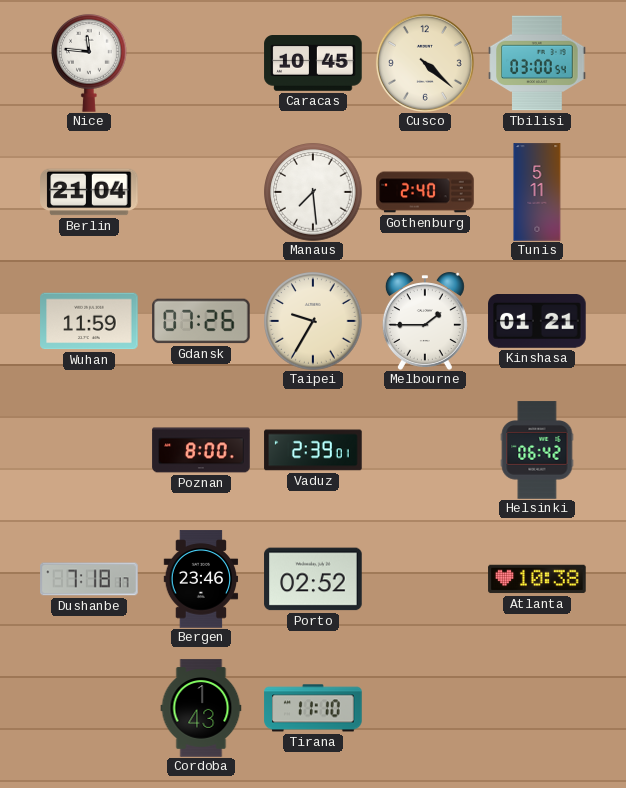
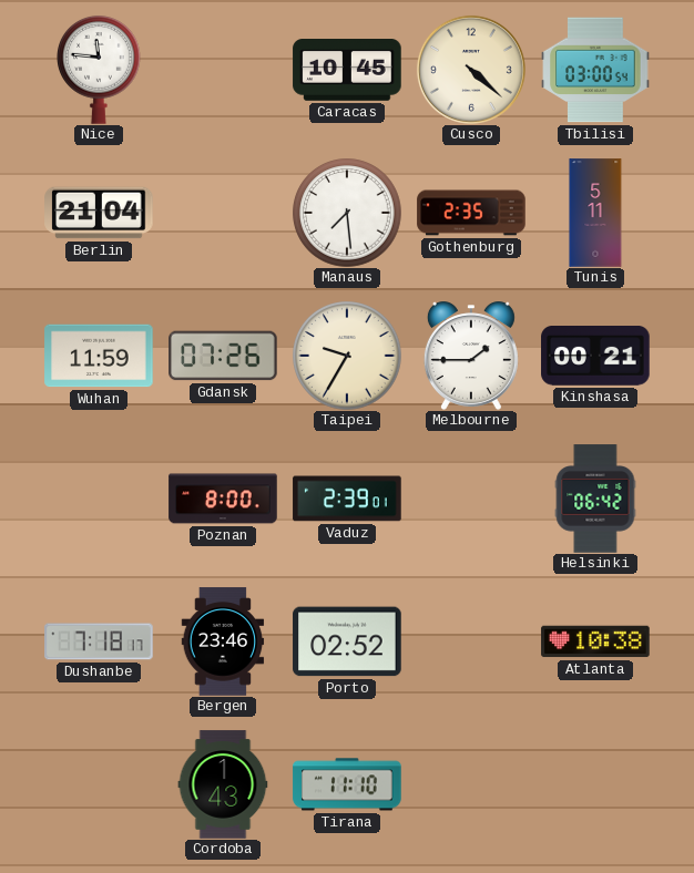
Gothenburg: 2:40 -> 2:35 (471, 213)
Kinshasa: 01:21 -> 00:21 (595, 357)
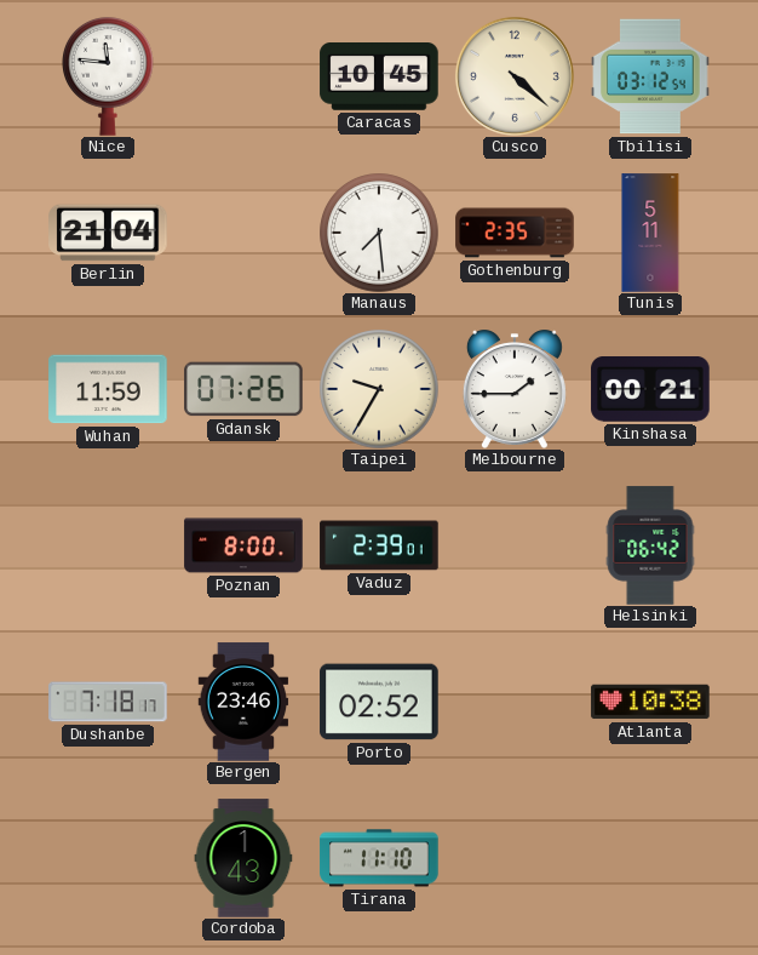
Tbilisi: 03:00 -> 03:12 (650, 76)
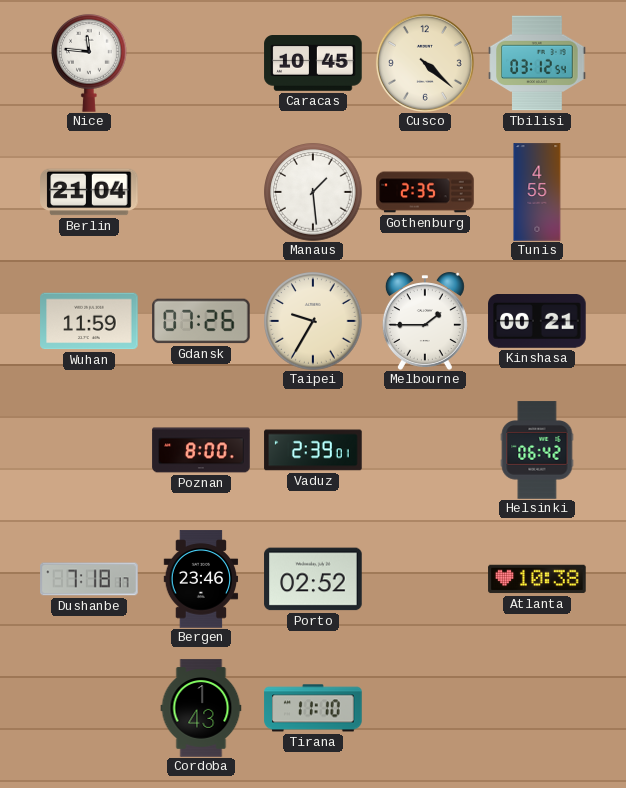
Manaus: 7:29 -> 1:29 (313, 192)
Tunis: 5:11 -> 4:55 (537, 192)
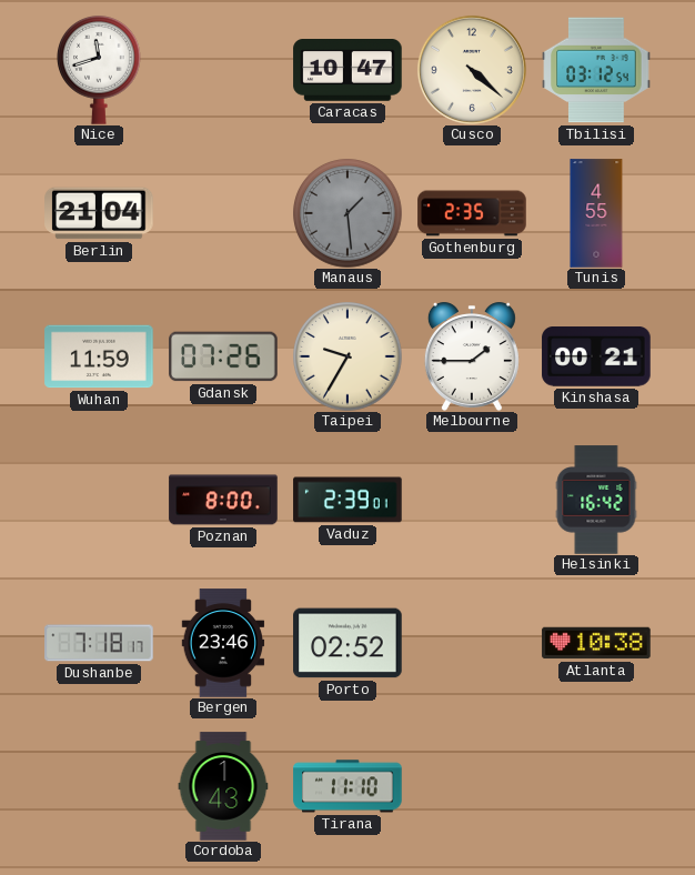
Nice: 11:46 -> 11:42 (100, 70)
Caracas: 10:45 -> 10:47 (347, 71)
Manaus dial: white -> grey (347, 213)
Helsinki: 06:42 -> 16:42 (596, 500)
